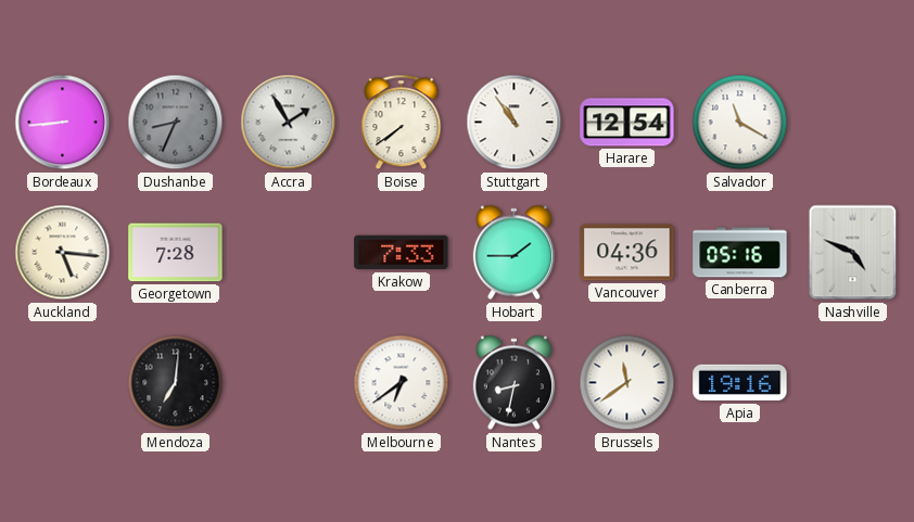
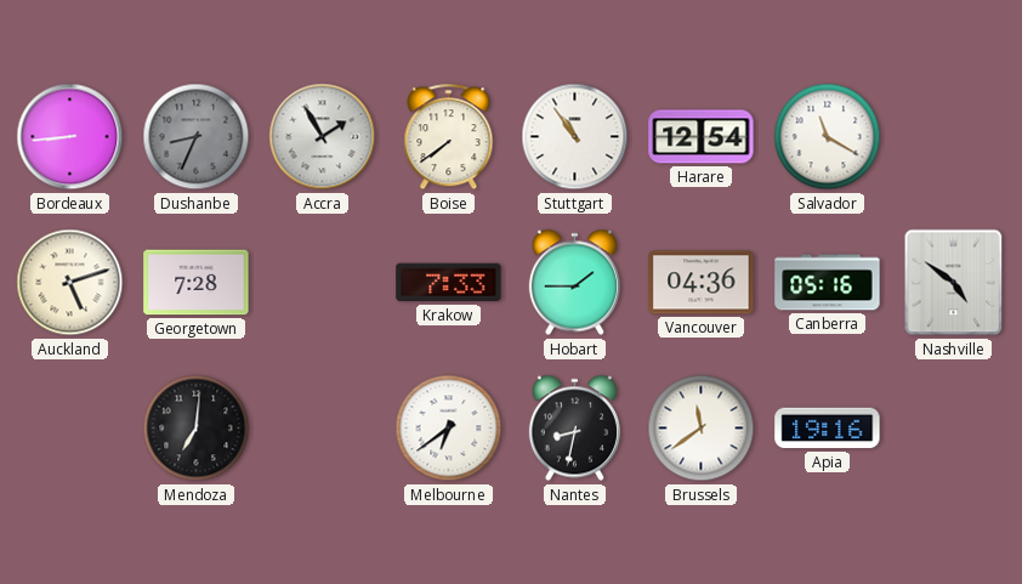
Auckland: 5:16 -> 5:12 (70, 283)
Nashville: 4:49 -> 4:51 (954, 283)
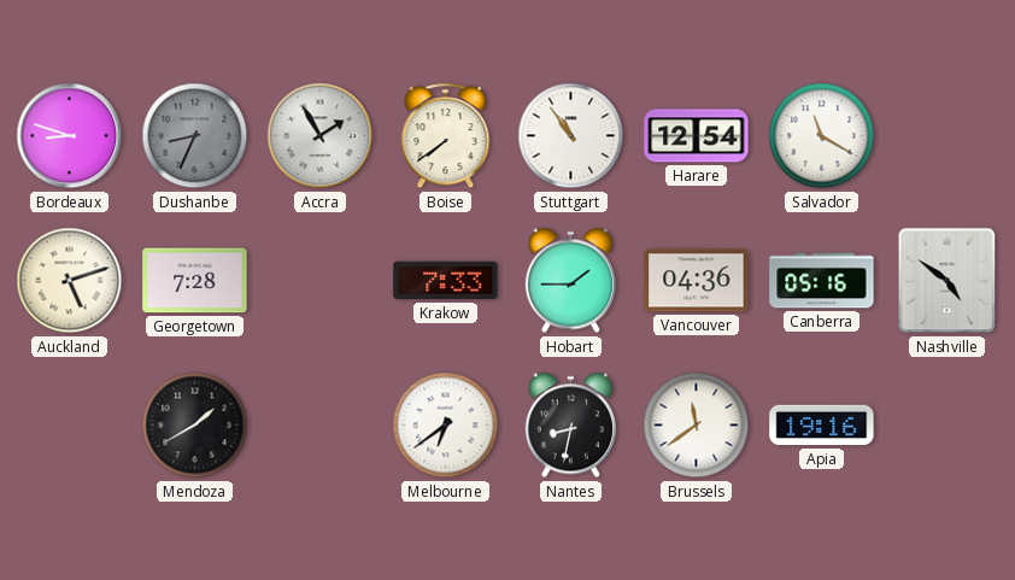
Bordeaux: 8:44 -> 8:48 (70, 136)
Mendoza: 7:01 -> 1:40 (195, 426)
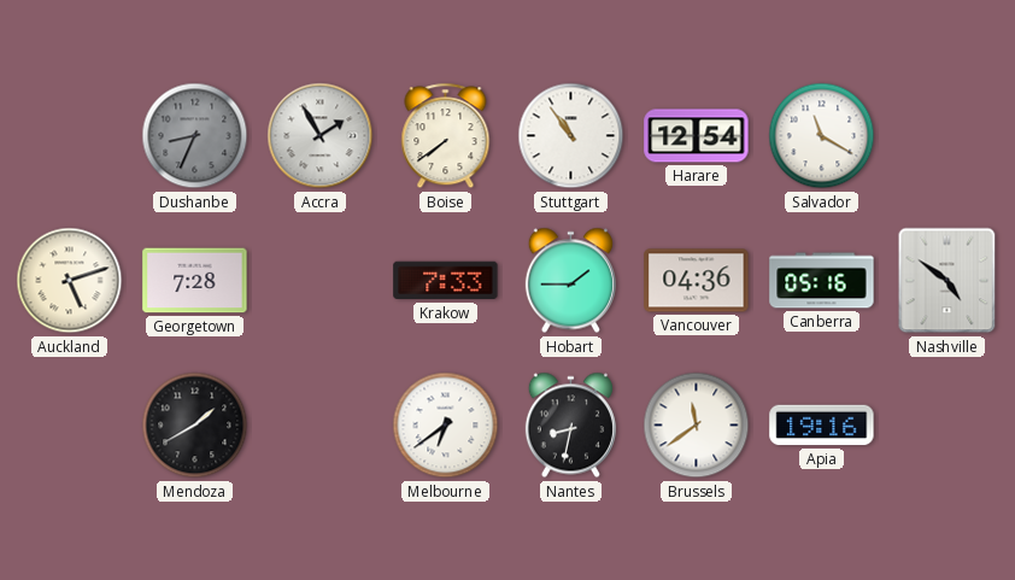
Bordeaux: 8:48 -> none (70, 136)
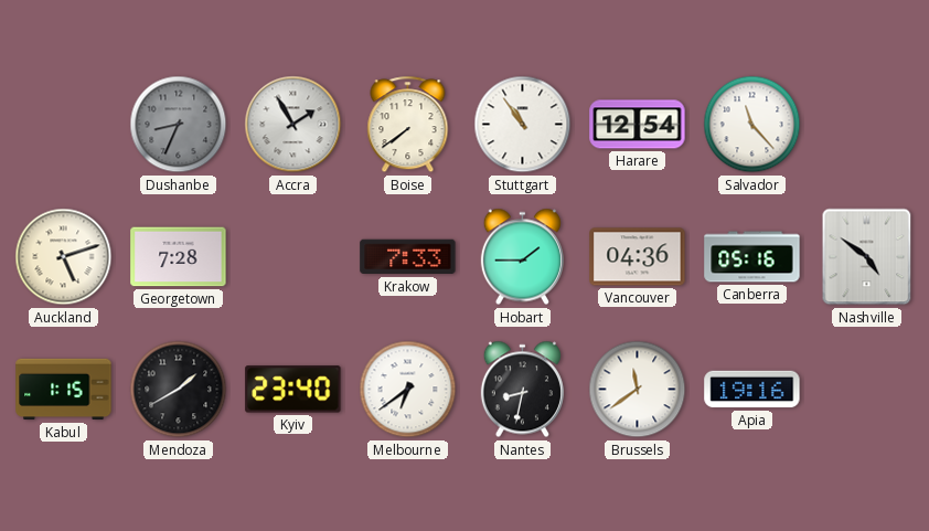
Salvador: 11:20 -> 11:23 (752, 125)
Kabul: none -> 1:15 (64, 390)
Kyiv: none -> 23:40 (293, 390)
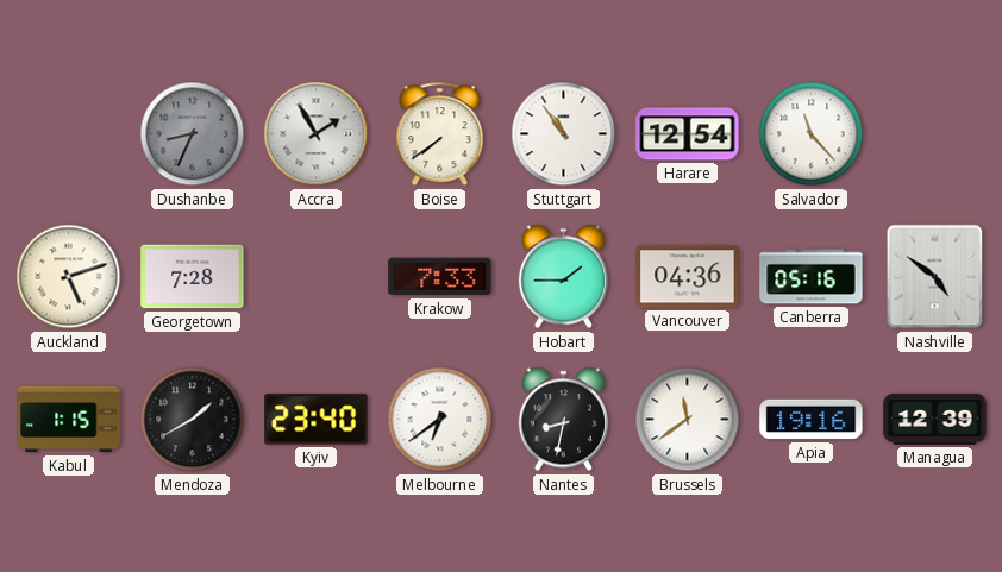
Managua: none -> 12:39 (935, 419)
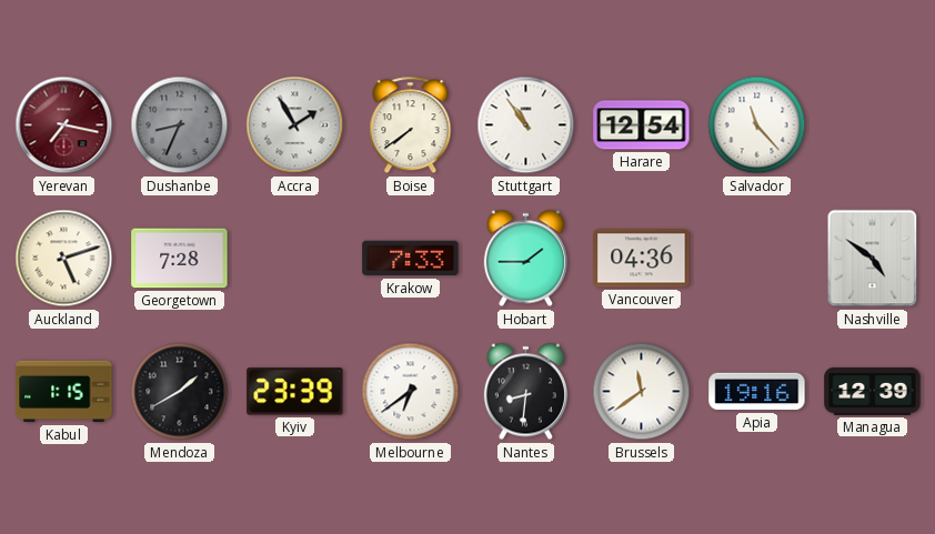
Yerevan: none -> 7:17 (64, 125)
Canberra: 05:16 -> none (812, 277)
Kyiv: 23:40 -> 23:39 (295, 392)
Nantes: 8:32 -> 8:31 (525, 392)
